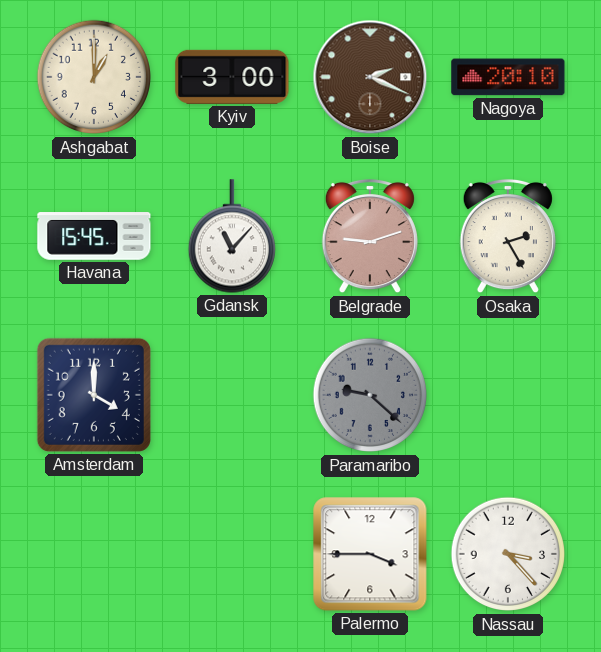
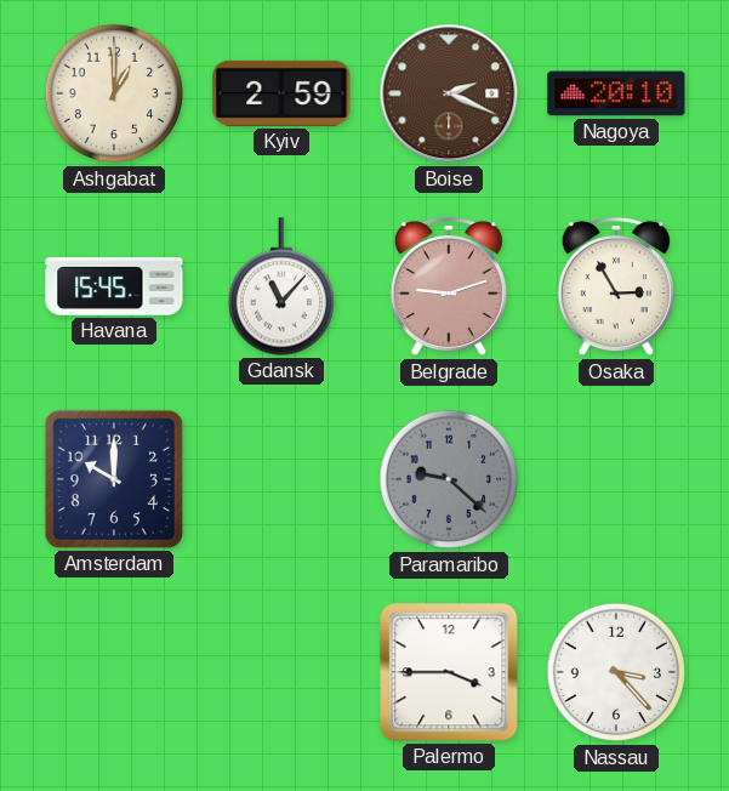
Kyiv: 3:00 -> 2:59 (281, 93)
Osaka: 2:25 -> 2:55 (616, 286)
Amsterdam: 4:00 -> 10:00 (114, 479)
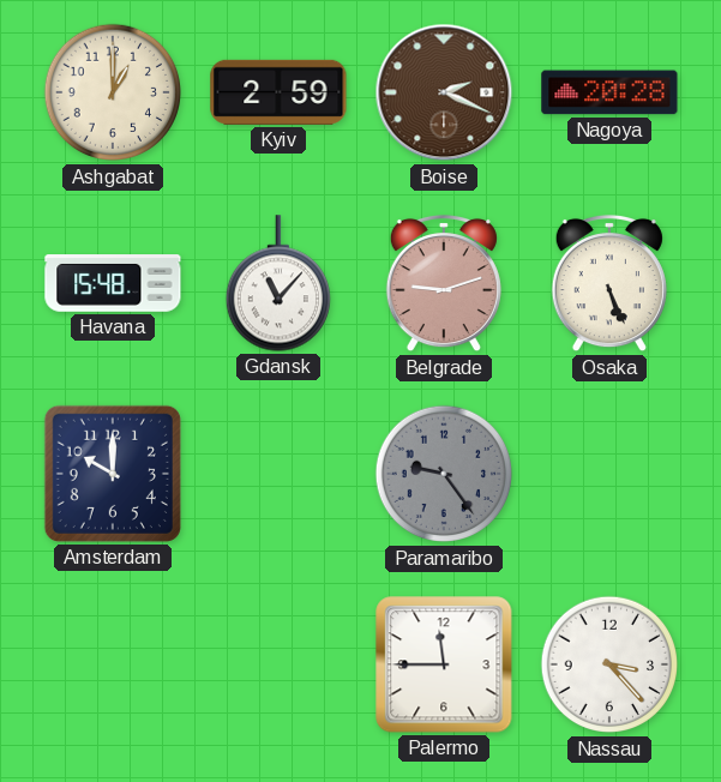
Nagoya: 20:10 -> 20:28 (609, 92)
Havana: 15:45 -> 15:48 (113, 283)
Osaka: 2:55 -> 5:26 (609, 283)
Paramaribo: 9:22 -> 9:24 (444, 474)
Palermo: 3:45 -> 11:45 (444, 664)
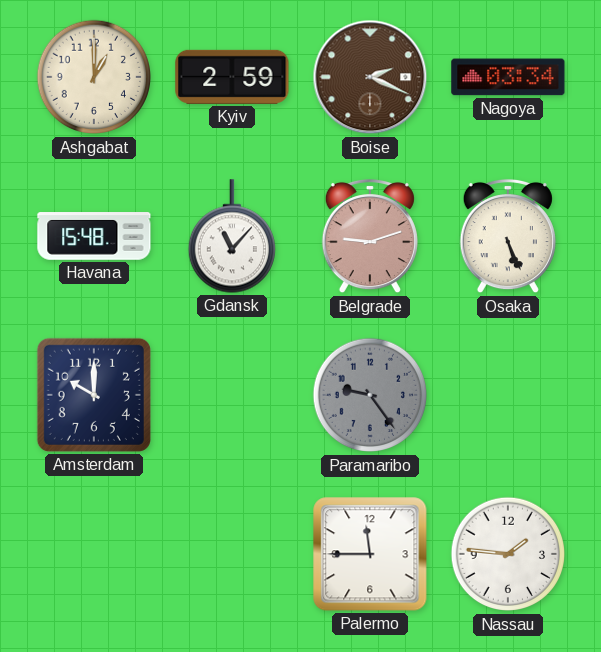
Nagoya: 20:28 -> 03:34 (508, 77)
Nassau: 3:23 -> 1:46 (508, 554)
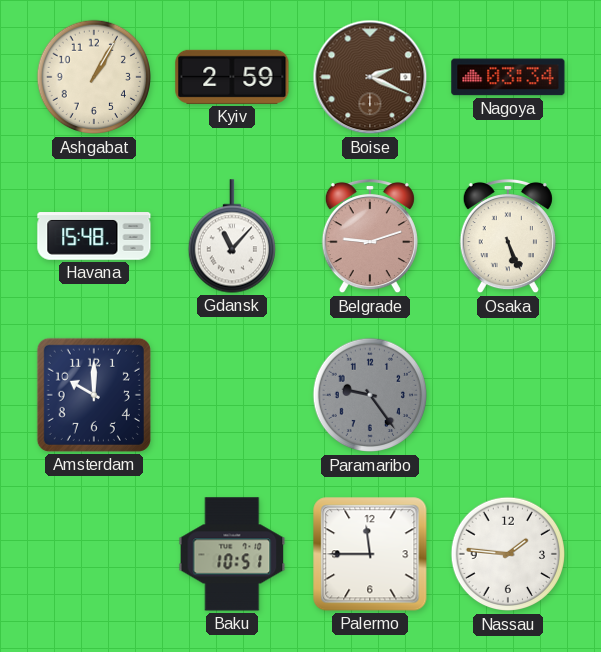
Ashgabat: 1:00 -> 1:05 (94, 77)
Baku: none -> 10:51 (232, 554)
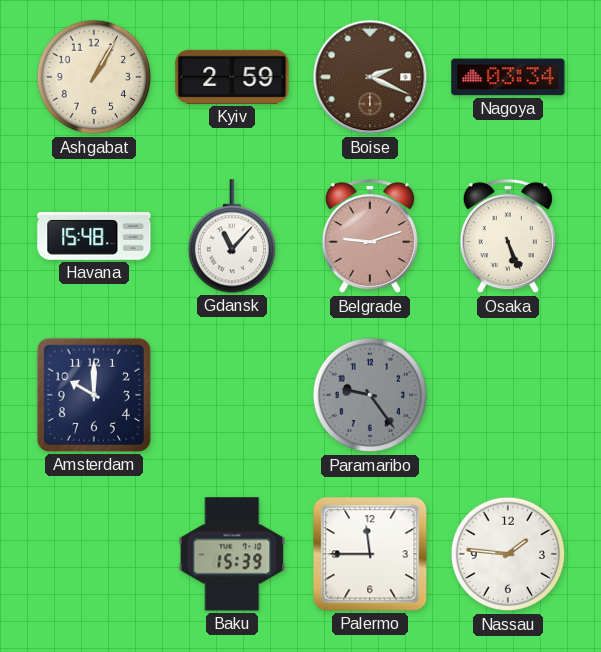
Baku: 10:51 -> 15:39 (232, 554)
